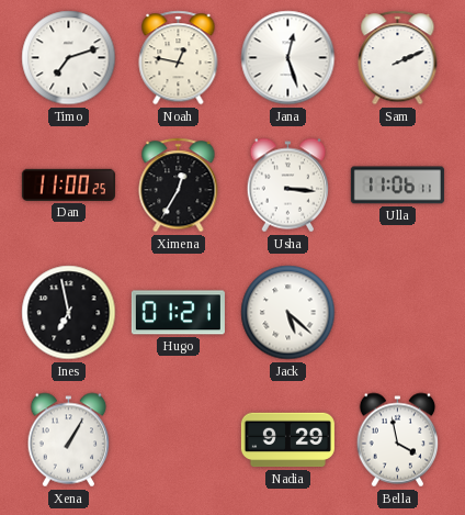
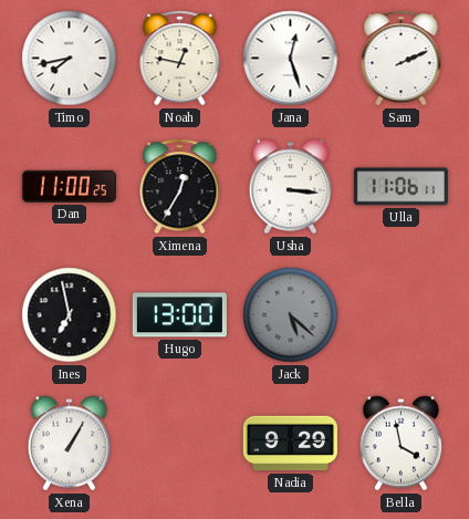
Timo: 7:12 -> 7:43 (70, 59)
Hugo: 01:21 -> 13:00 (179, 315)
Jack dial: white -> grey (291, 315)
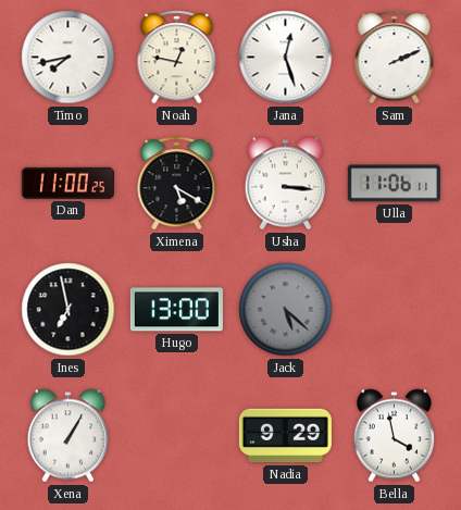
Ximena: 12:35 -> 5:20 (177, 184)
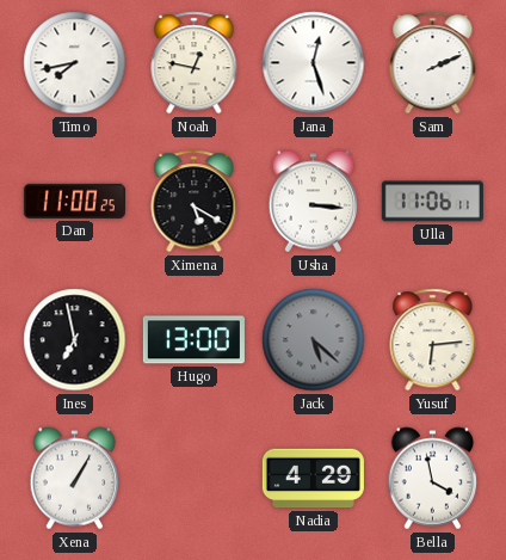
Yusuf: none -> 6:14 (433, 340)
Nadia: 9:29 -> 4:29 (313, 479)
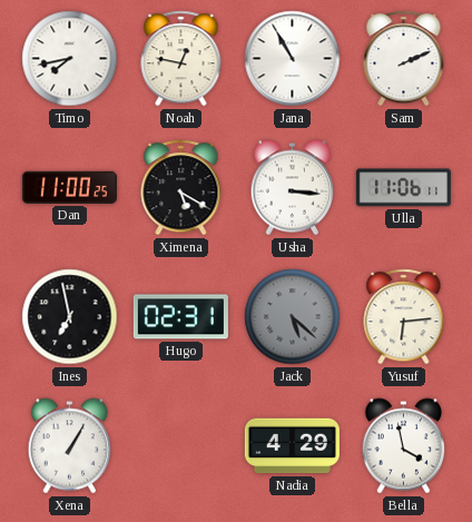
Jana: 12:27 -> 10:55 (293, 59)
Hugo: 13:00 -> 02:31 (180, 317)
